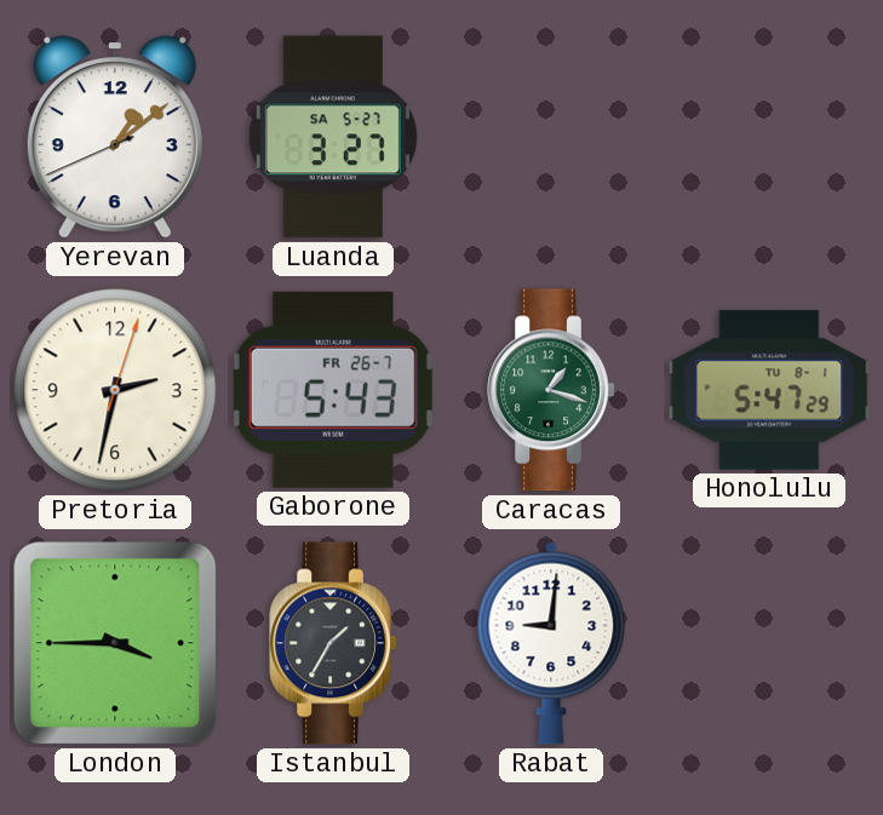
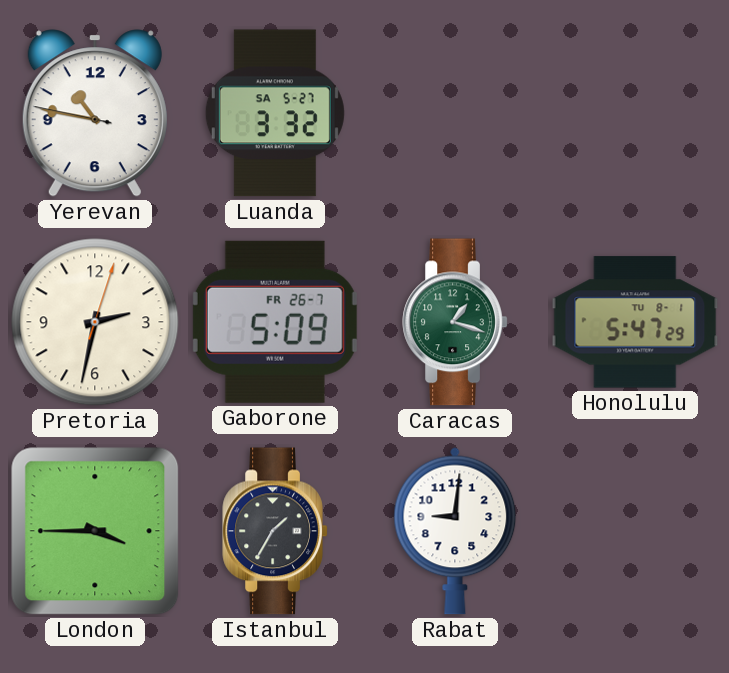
Yerevan: 1:08 -> 10:46 (95, 113)
Luanda: 3:27 -> 3:32 (275, 113)
Gaborone: 5:43 -> 5:09 (275, 322)
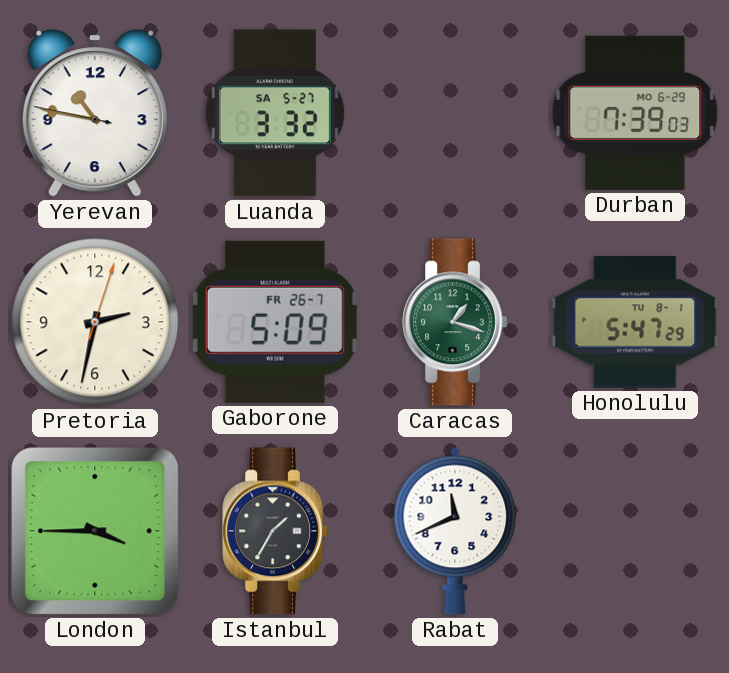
Durban: none -> 7:39 (635, 113)
Rabat: 9:01 -> 11:41 (455, 531)
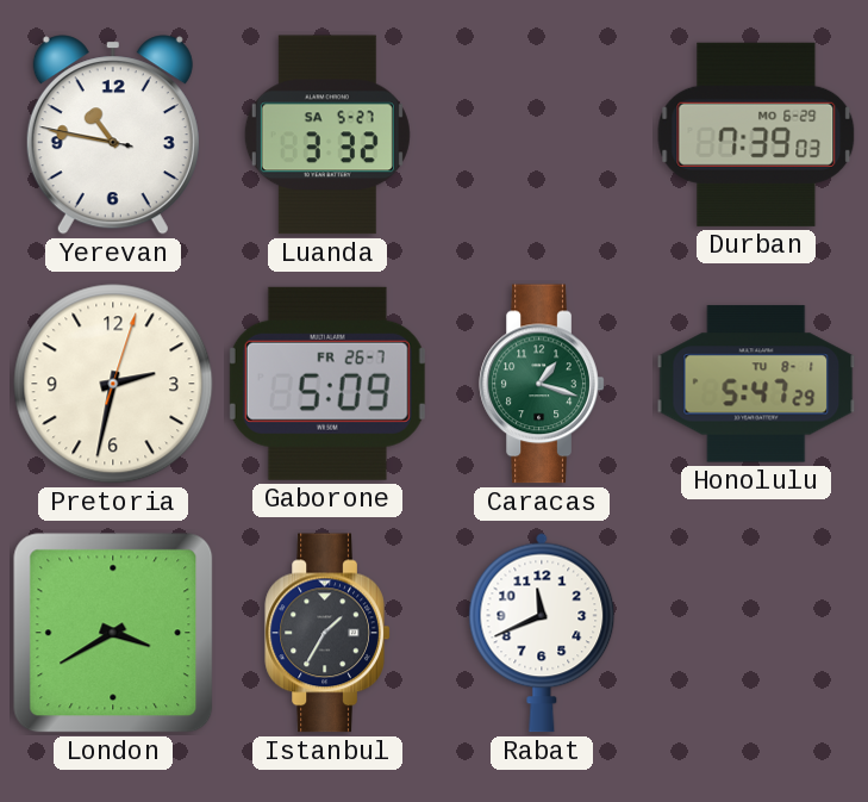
London: 3:45 -> 3:40 (113, 633)
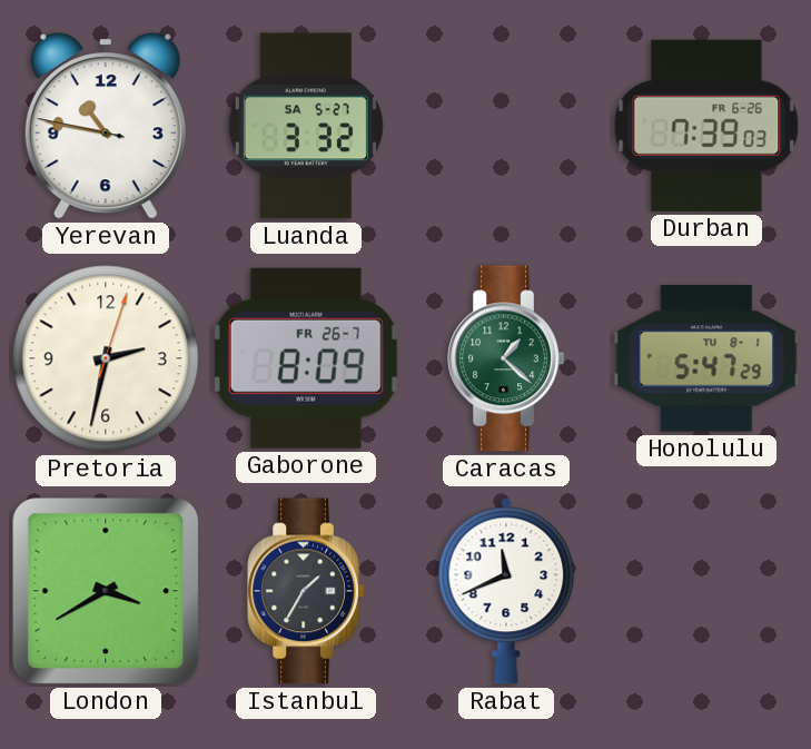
Durban date: MO 6-29 -> FR 6-26 (706, 126)
Gaborone: 5:09 -> 8:09 (306, 358)
Caracas: 1:18 -> 1:22 (506, 358)
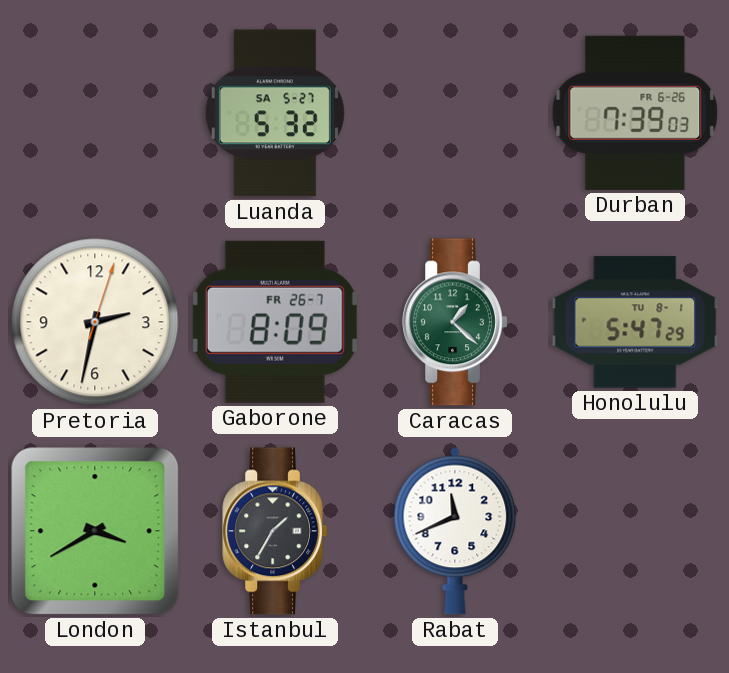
Yerevan: 10:46 -> none (106, 126)
Luanda: 3:32 -> 5:32 (275, 113)
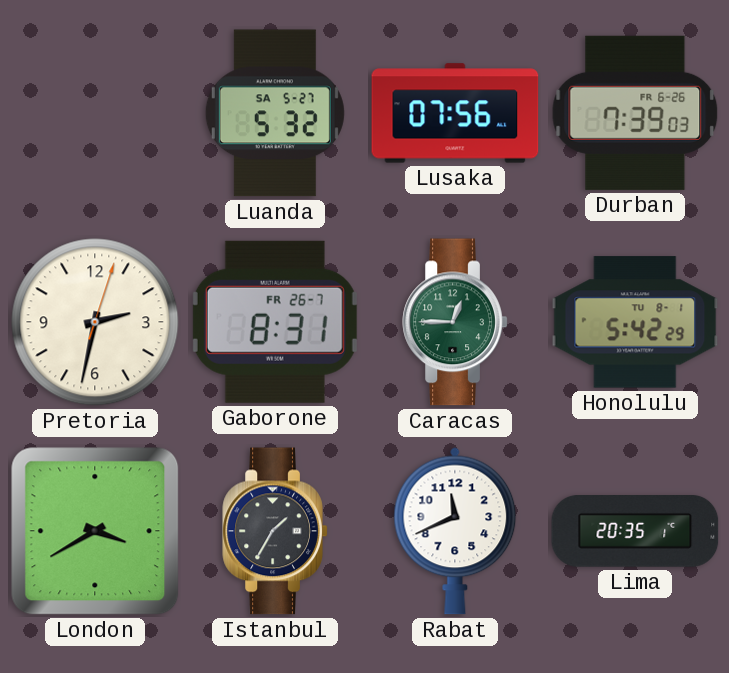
Lusaka: none -> 07:56 (455, 113)
Gaborone: 8:09 -> 8:31 (275, 322)
Caracas: 1:22 -> 12:45 (455, 322)
Honolulu: 5:47 -> 5:42 (635, 322)
Lima: none -> 20:35 (635, 532)
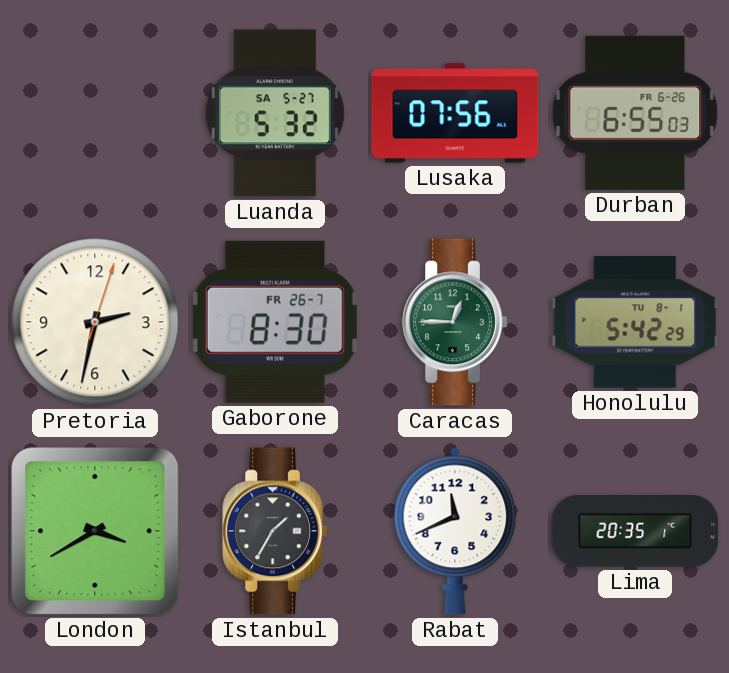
Durban: 7:39 -> 6:55 (635, 113)
Gaborone: 8:31 -> 8:30 (275, 322)
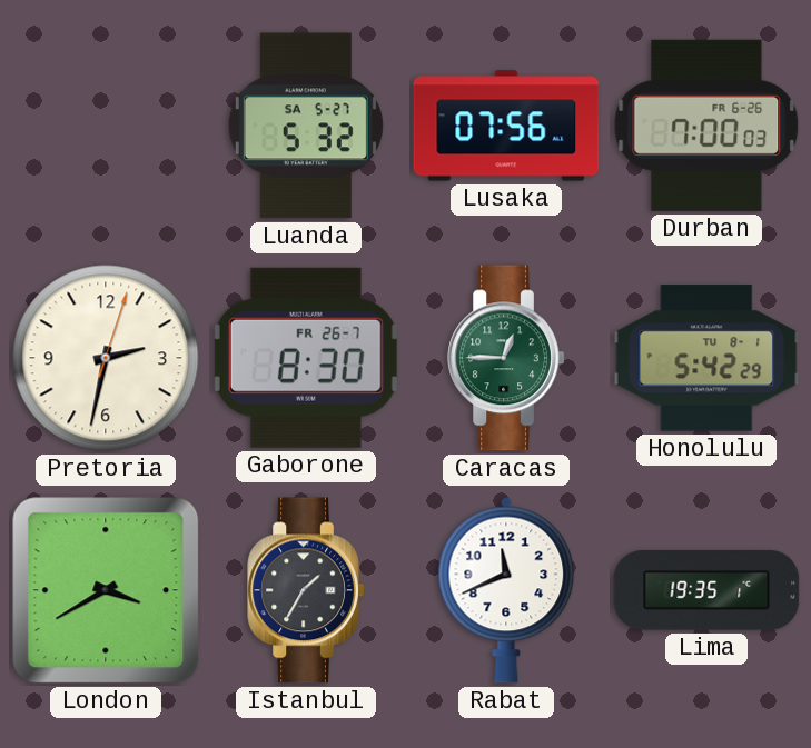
Durban: 6:55 -> 7:00 (706, 126)
Lima: 20:35 -> 19:35 (706, 591)
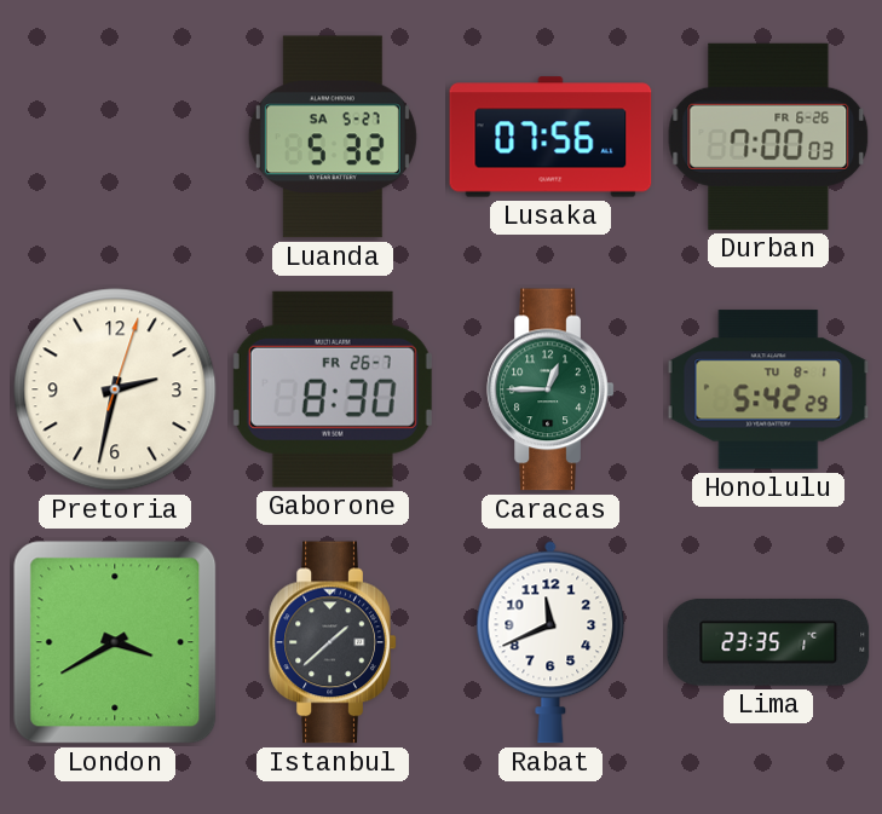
Istanbul: 1:35 -> 1:38 (333, 642)
Lima: 19:35 -> 23:35 (768, 643)
